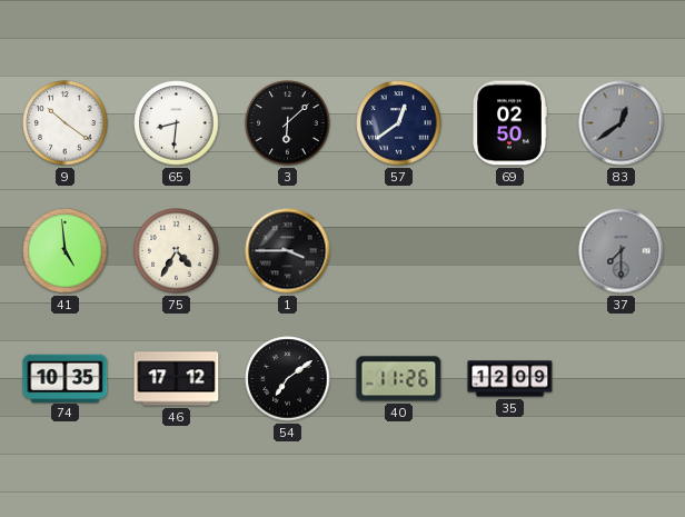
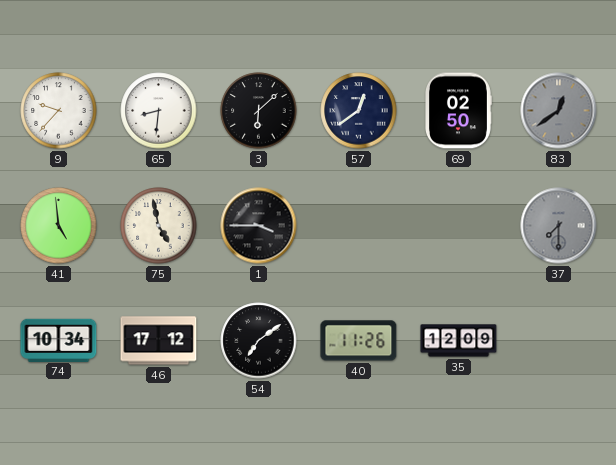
9: 10:21 -> 9:37 (59, 111)
75: 4:35 -> 4:58 (159, 226)
74: 10:35 -> 10:34 (59, 340)
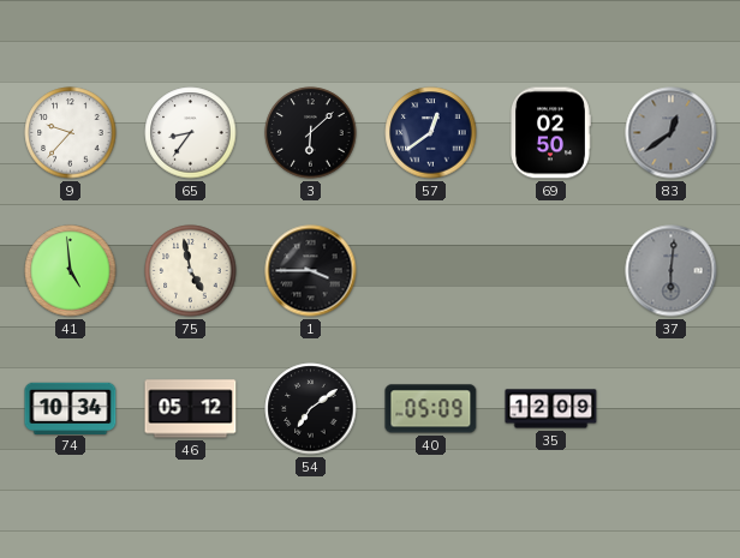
65: 8:31 -> 8:36 (191, 133)
37: 7:30 -> 6:01 (672, 271)
46: 17:12 -> 05:12 (191, 409)
40: 11:26 -> 05:09 (431, 409)
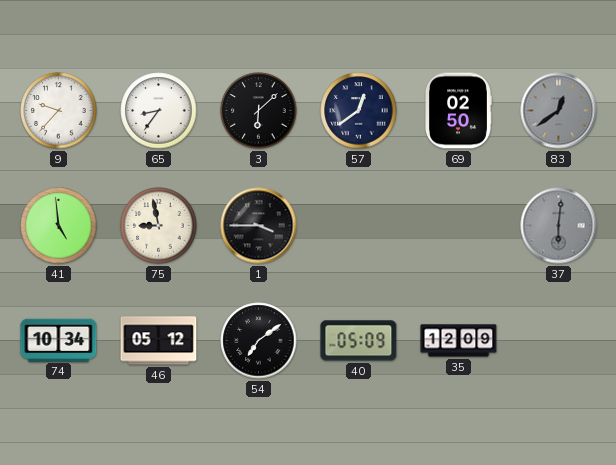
75: 4:58 -> 8:58 (159, 226)
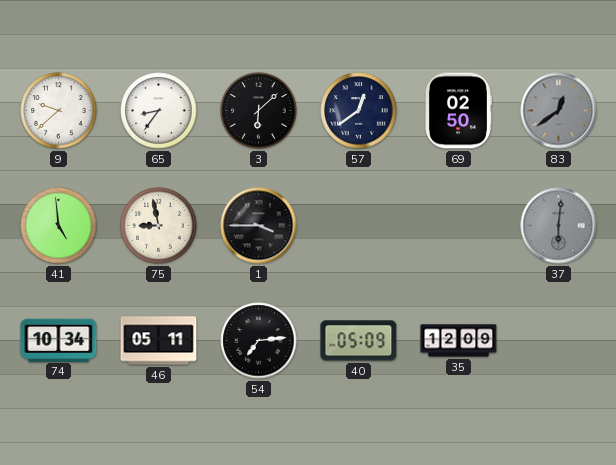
9: 9:37 -> 9:38 (59, 111)
46: 05:12 -> 05:11 (159, 341)
54: 7:09 -> 7:14 (259, 341)
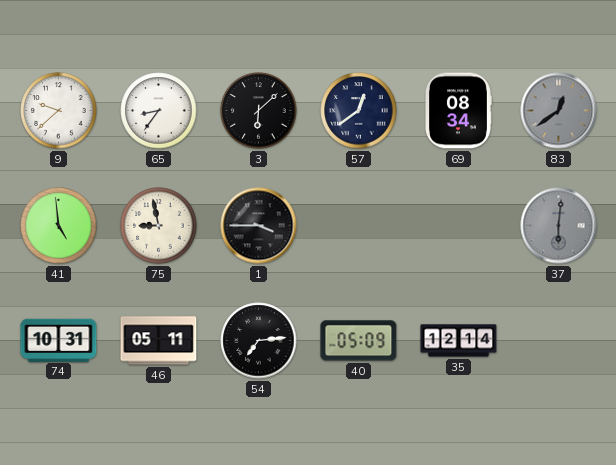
69: 02:50 -> 08:34 (459, 111)
74: 10:34 -> 10:31 (59, 340)
35: 12:09 -> 12:14 (459, 341)
